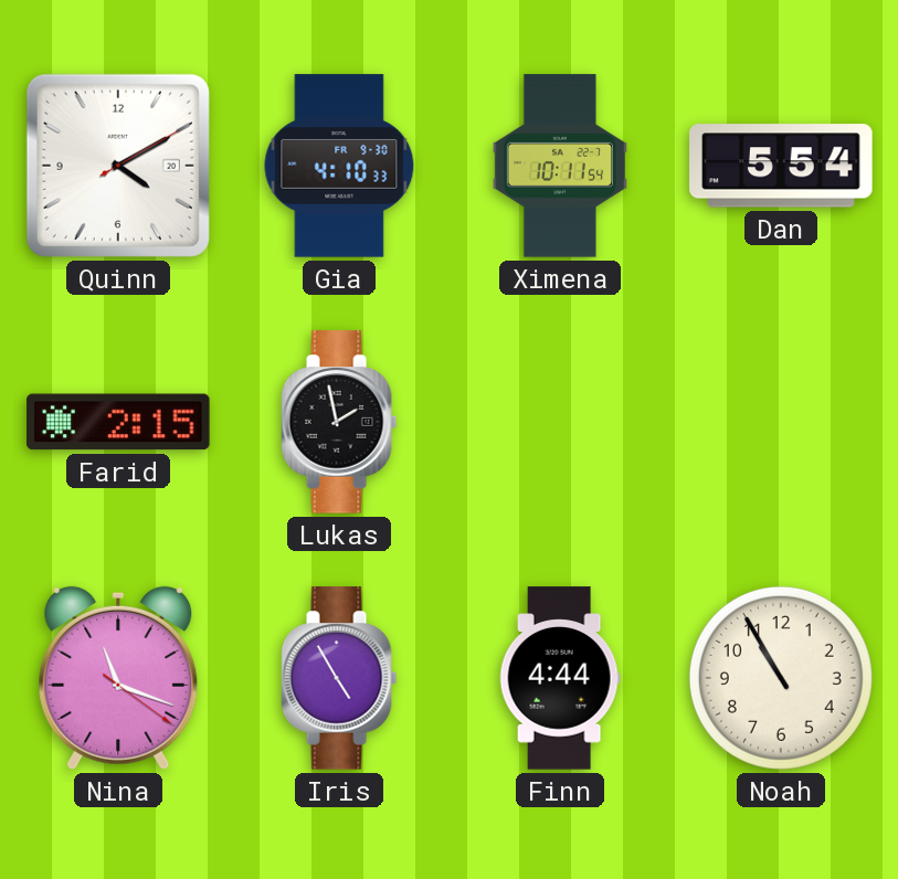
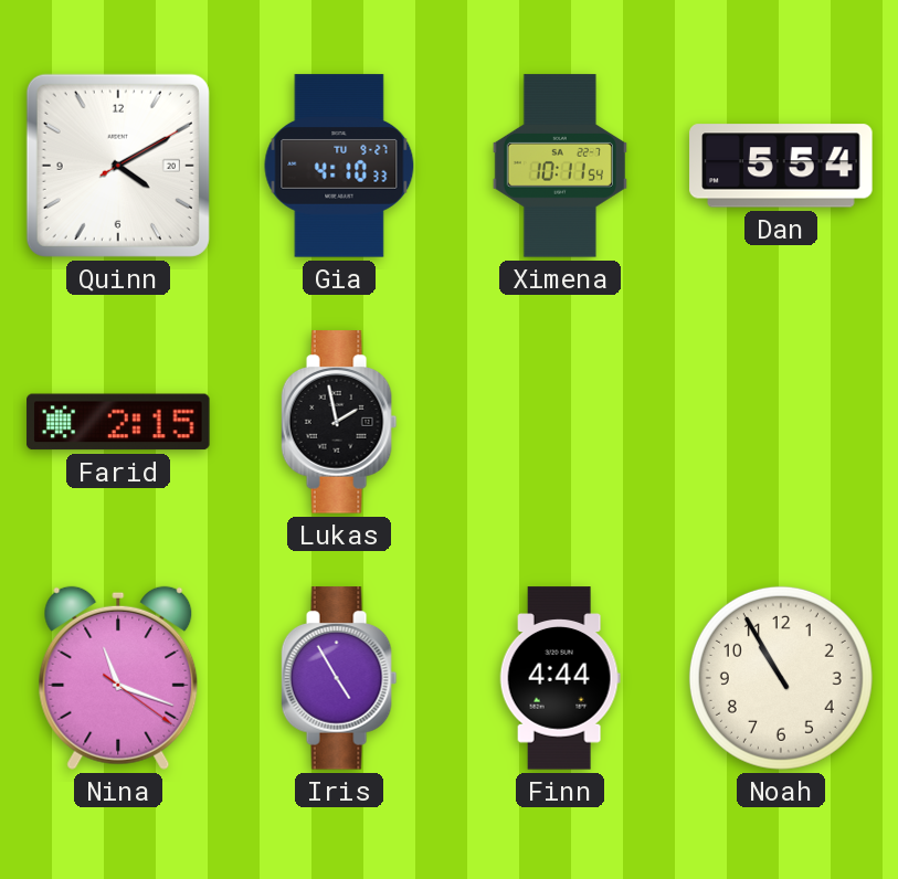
Gia date: FR 9-30 -> TU 9-27 (339, 166)
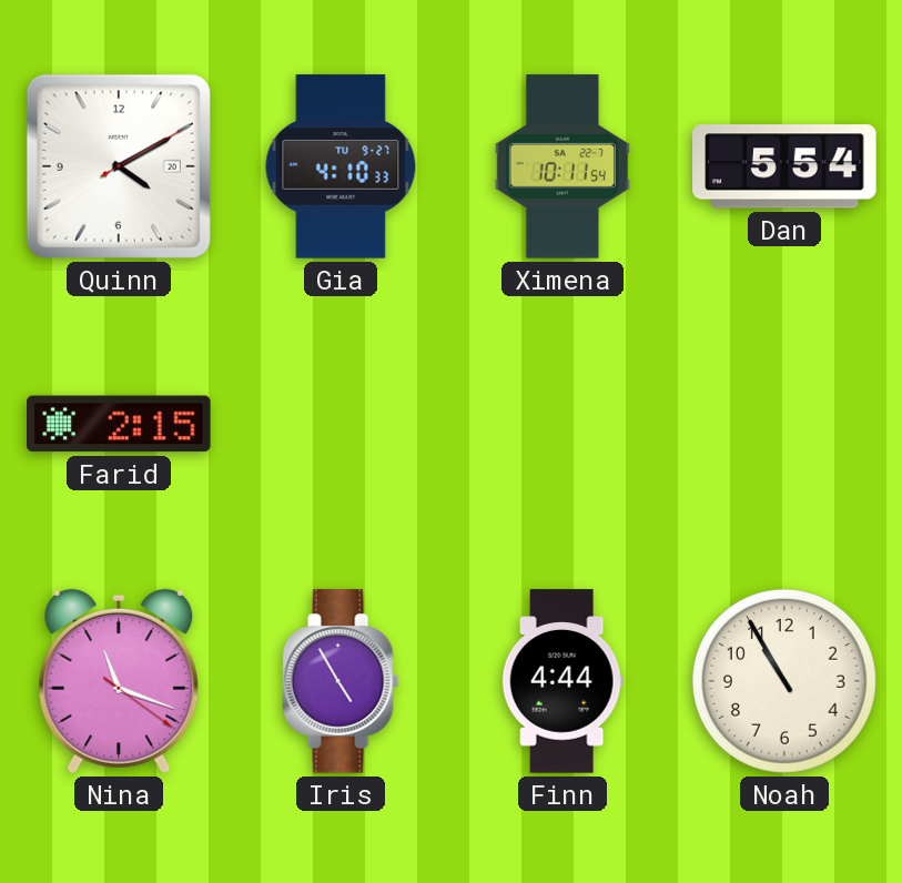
Lukas: 1:58 -> none (339, 422)
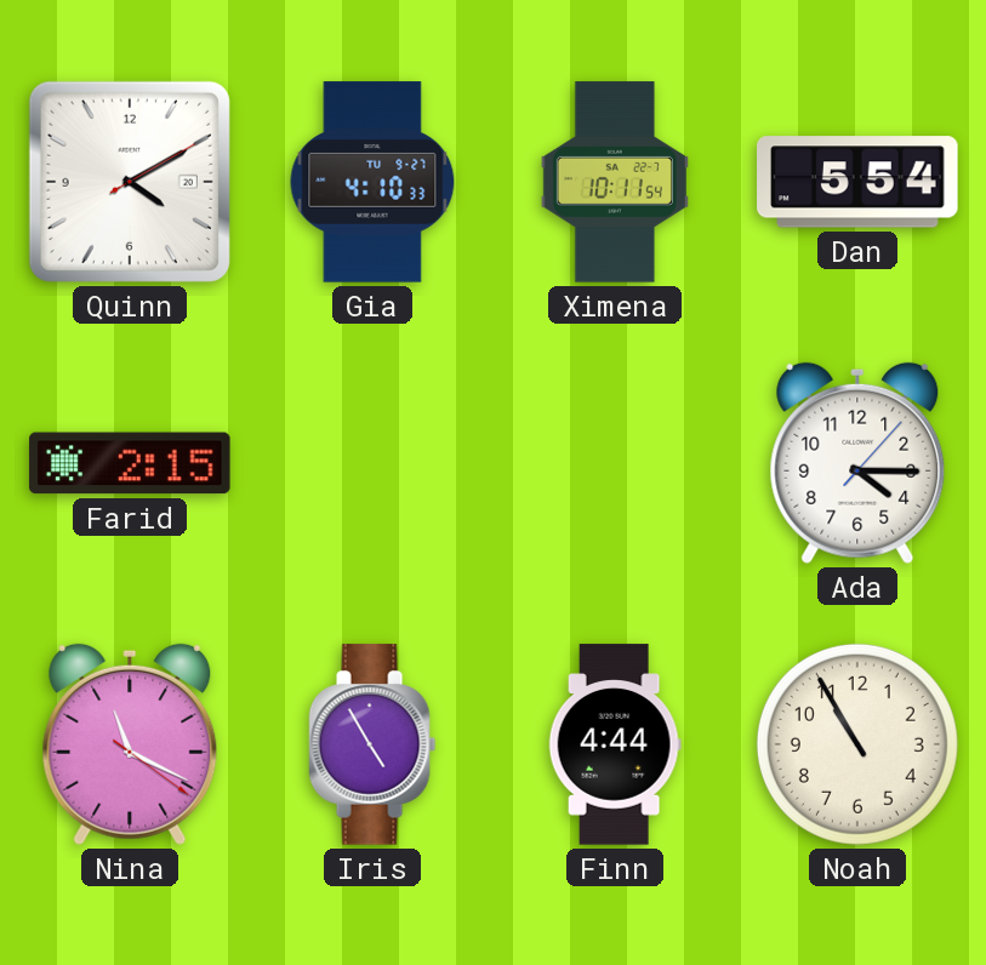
Ada: none -> 4:15 (857, 463)
Nina: 11:18 -> 11:19 (130, 744)
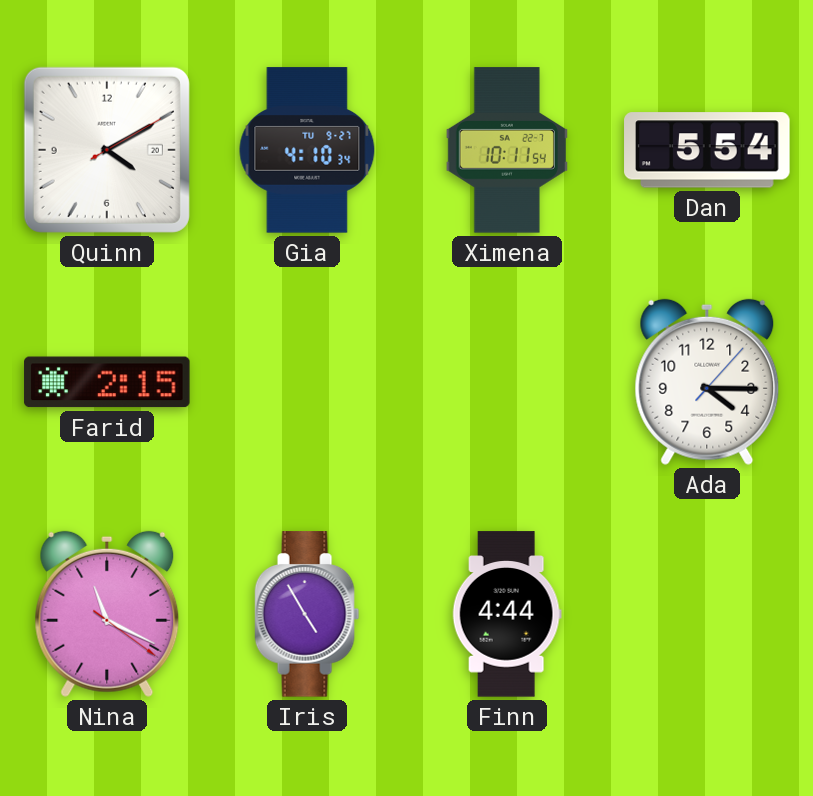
Gia: 4:10:33 -> 4:10:34 (307, 150)
Noah: 10:55 -> none (857, 744)
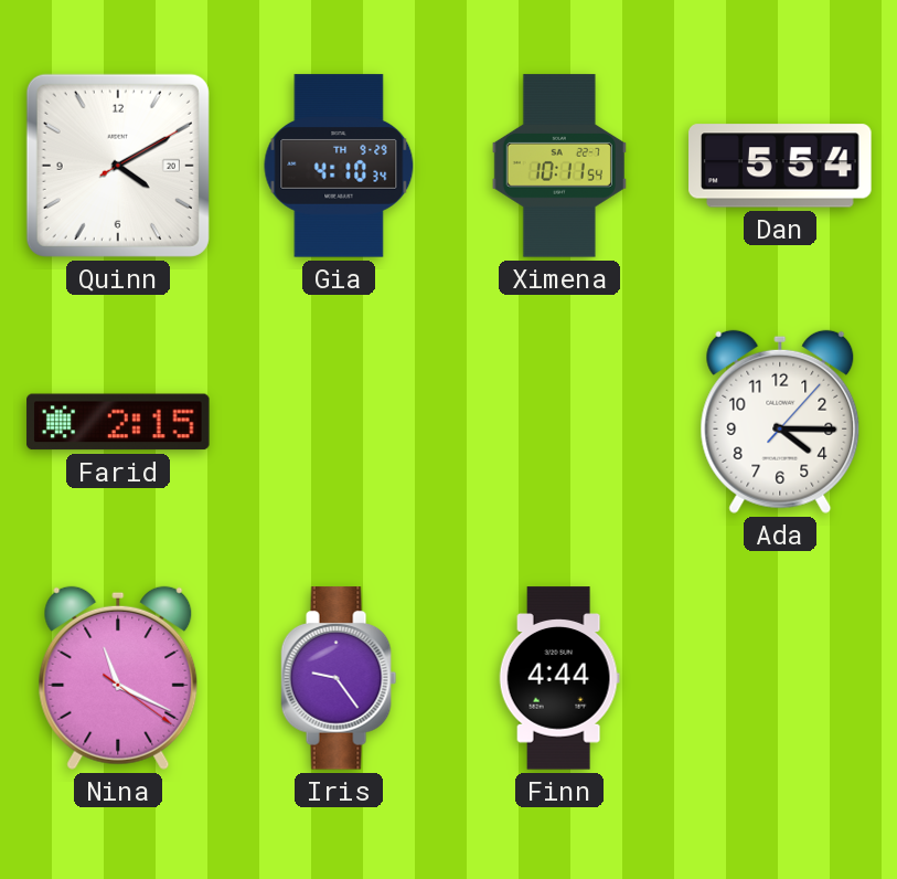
Gia date: TU 9-27 -> TH 9-29 (339, 166)
Iris: 4:55 -> 9:24 (339, 678)
